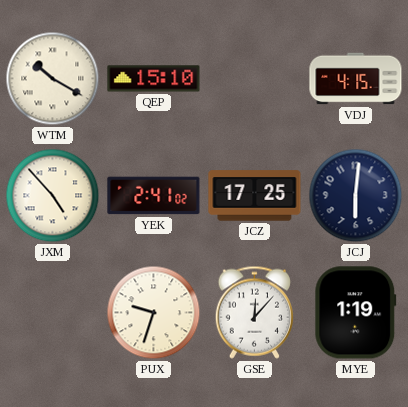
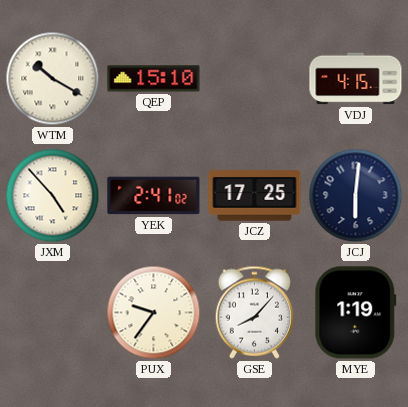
PUX: 9:33 -> 9:36 (154, 313)
GSE: 12:07 -> 8:07 (254, 312)
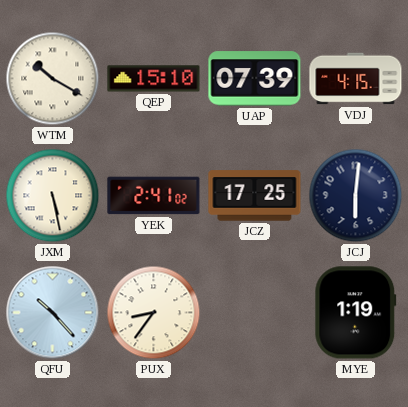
UAP: none -> 07:39 (255, 79)
JXM: 4:53 -> 5:28 (53, 196)
QFU: none -> 10:23 (53, 313)
PUX: 9:36 -> 8:36 (154, 313)
GSE: 8:07 -> none (254, 312)
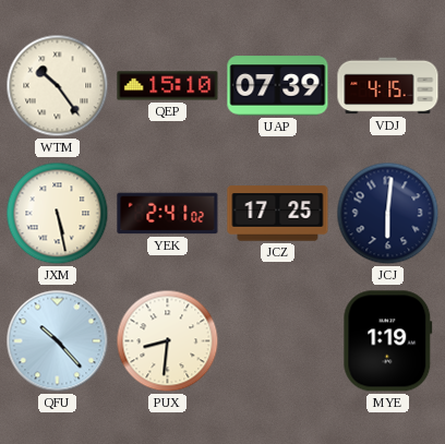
WTM: 10:20 -> 10:24 (58, 86)
PUX: 8:36 -> 8:31 (168, 341)
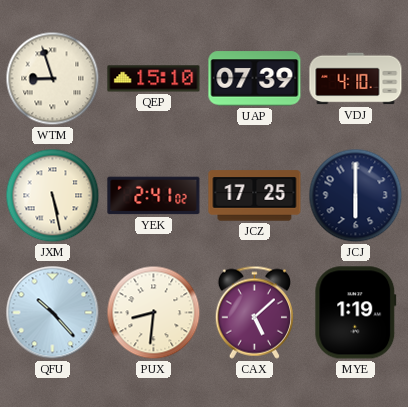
WTM: 10:24 -> 8:57 (53, 79)
VDJ: 4:15 -> 4:10 (356, 79)
JCJ: 6:01 -> 6:00 (356, 196)
CAX: none -> 5:08 (254, 312)
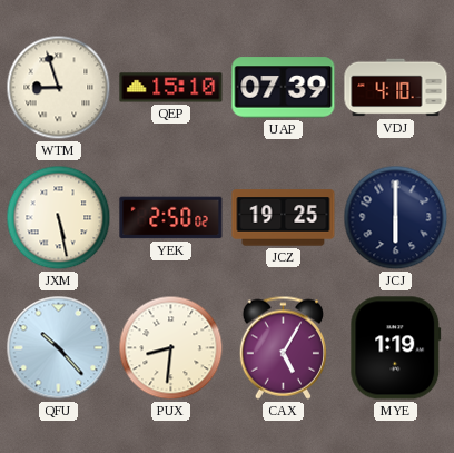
YEK: 2:41 -> 2:50 (171, 218)
JCZ: 17:25 -> 19:25 (284, 218)
CAX: 5:08 -> 5:05 (283, 347)
